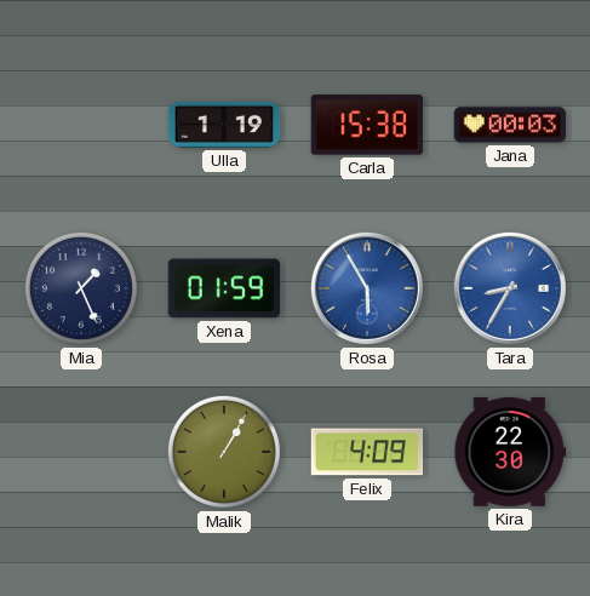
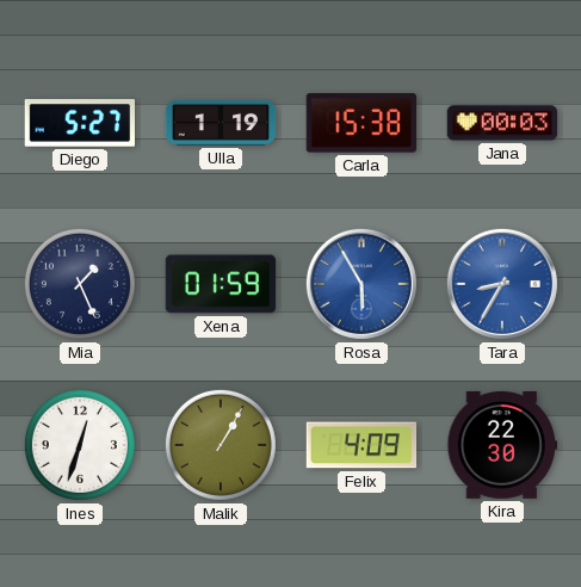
Diego: none -> 5:27 (80, 123)
Ines: none -> 12:33 (80, 445)
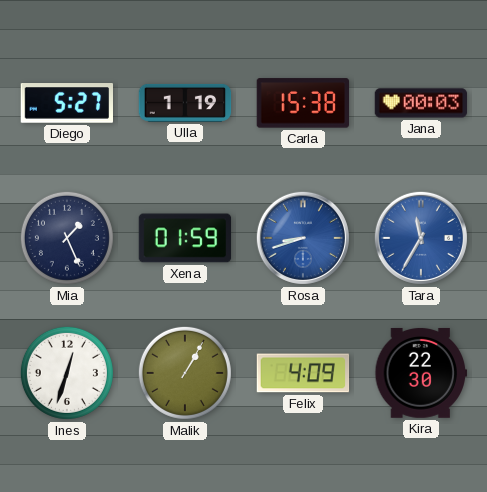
Rosa: 5:55 -> 8:42 (303, 238)
Tara: 8:35 -> 11:35 (421, 238)
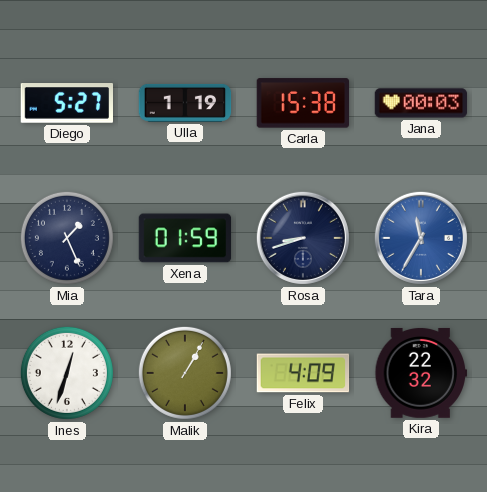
Rosa dial: blue -> navy (303, 238)
Kira: 22:30 -> 22:32 (421, 373)
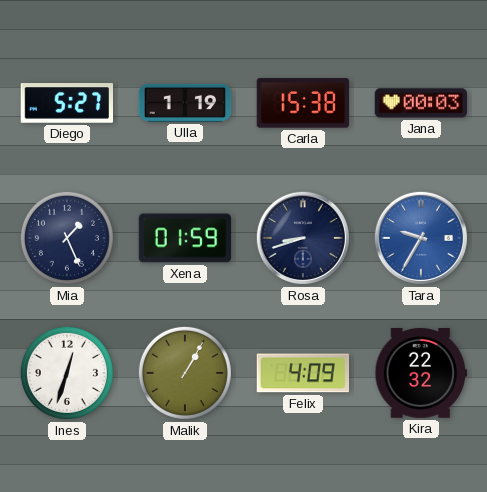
Tara: 11:35 -> 9:35 (421, 238)
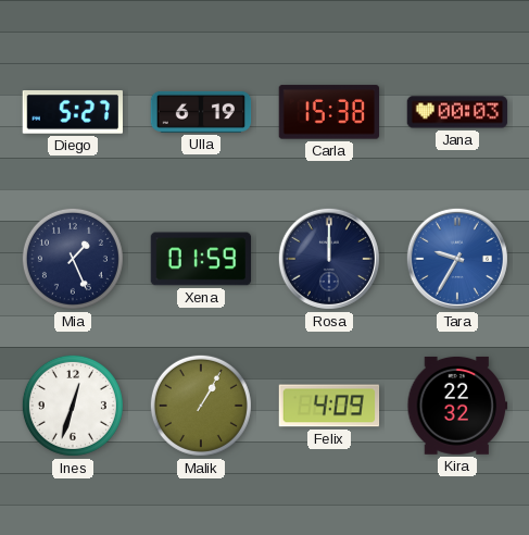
Ulla: 1:19 -> 6:19 (201, 112)
Rosa: 8:42 -> 12:00 (329, 259)
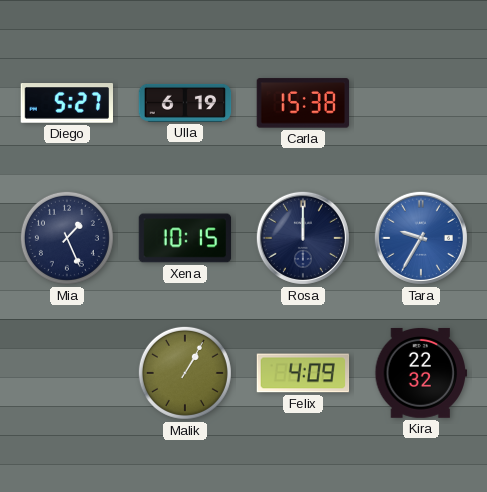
Jana: 00:03 -> none (457, 112)
Xena: 01:59 -> 10:15 (185, 238)
Ines: 12:33 -> none (73, 406)
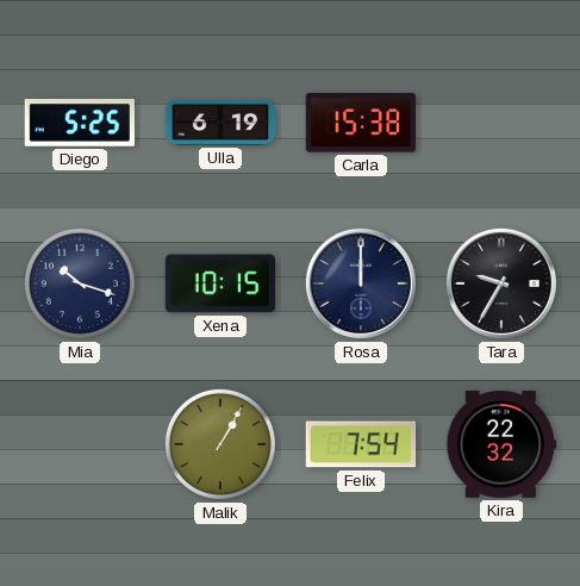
Diego: 5:27 -> 5:25 (80, 123)
Mia: 1:26 -> 10:18 (80, 283)
Tara dial: blue -> black (501, 283)
Felix: 4:09 -> 7:54 (361, 444)
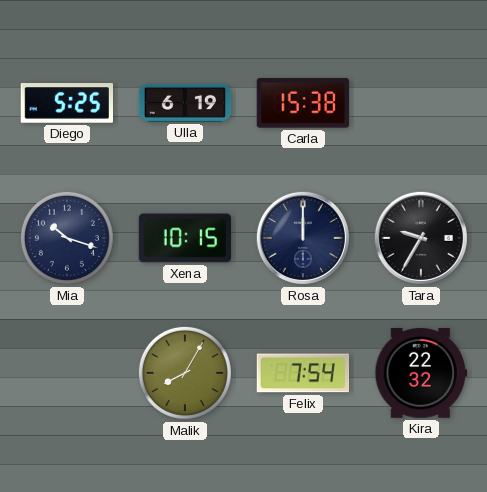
Malik: 1:05 -> 8:05 (185, 373)
